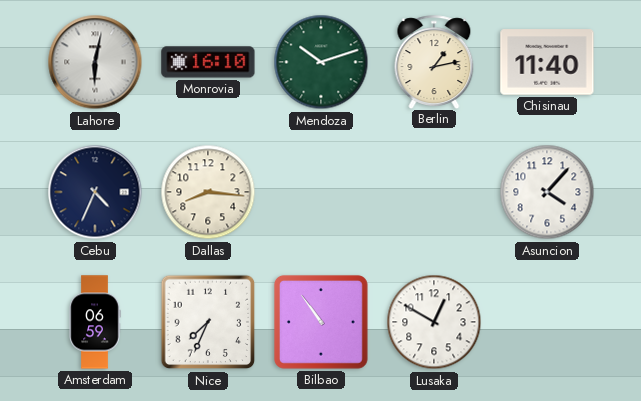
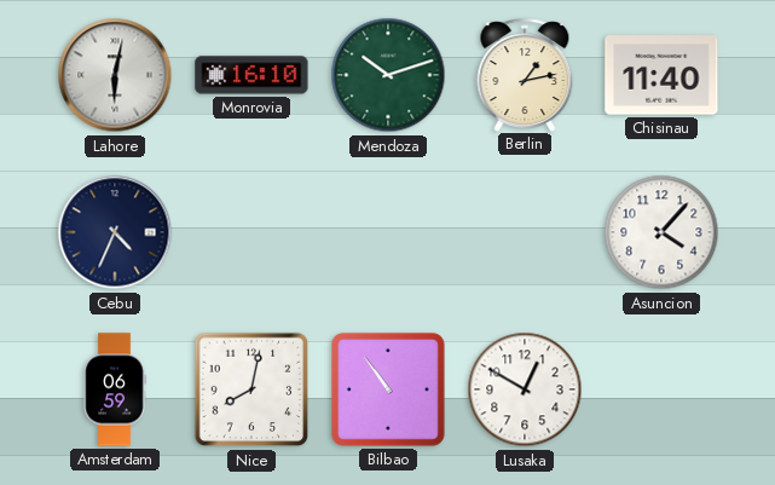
Dallas: 8:16 -> none (208, 192)
Nice: 7:34 -> 8:02 (251, 389)
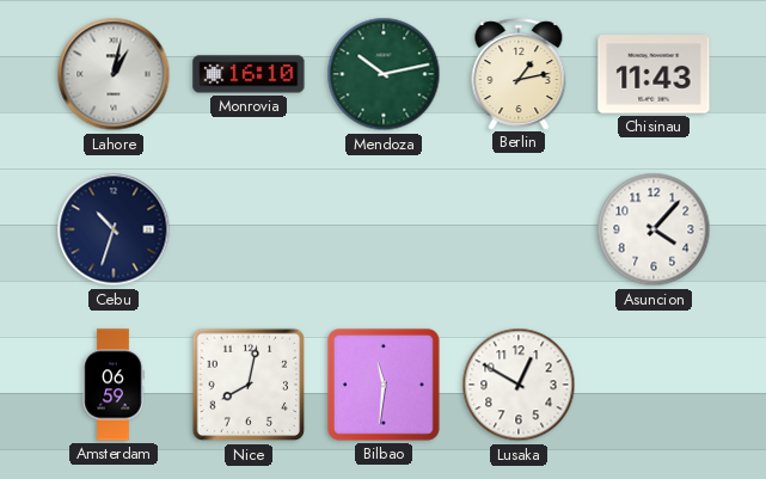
Lahore: 6:02 -> 1:02 (114, 74)
Mendoza: 10:12 -> 10:13 (384, 74)
Chisinau: 11:40 -> 11:43 (654, 74)
Cebu: 4:34 -> 10:33 (114, 229)
Bilbao: 10:54 -> 11:31 (384, 385)
